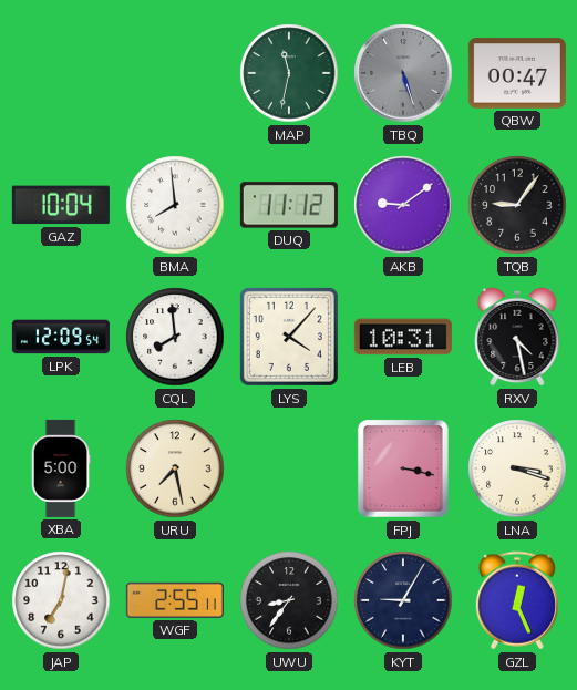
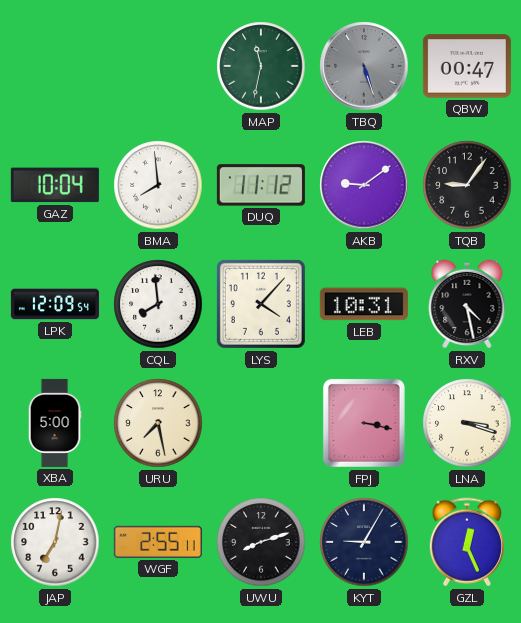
UWU: 8:36 -> 8:12 (261, 542)
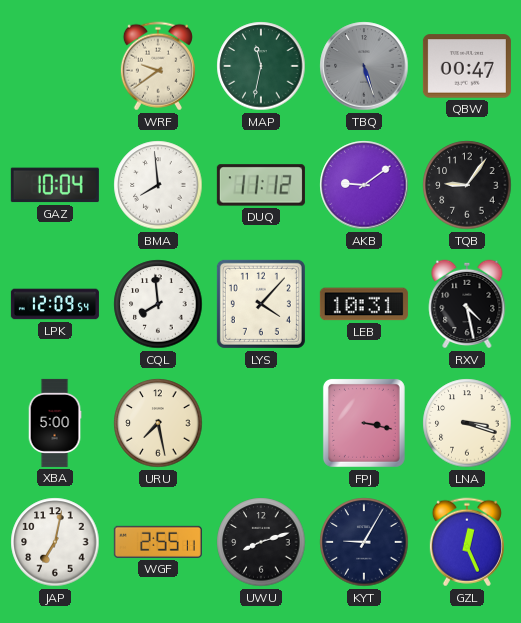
WRF: none -> 9:39 (158, 66)
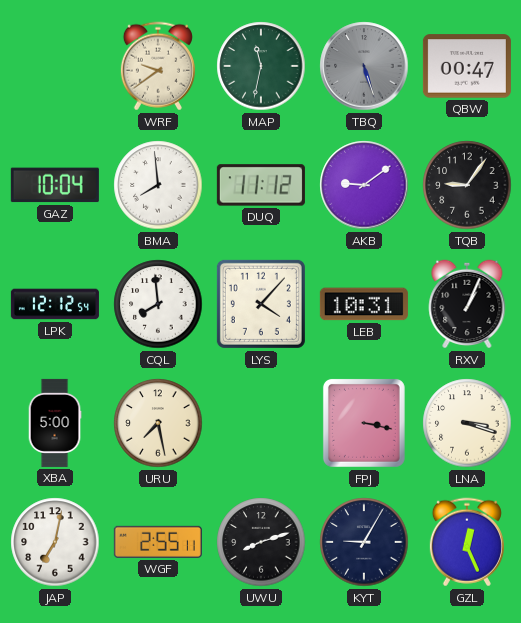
LPK: 12:09 -> 12:12 (55, 304)
RXV: 4:28 -> 1:04 (467, 304)
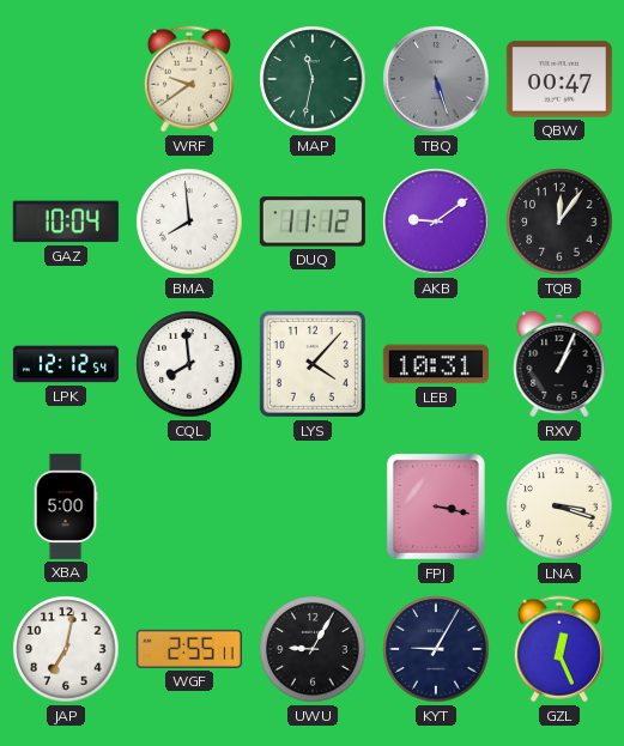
TQB: 9:06 -> 12:06 (559, 222)
URU: 7:28 -> none (158, 423)
UWU: 8:12 -> 9:05 (313, 649)
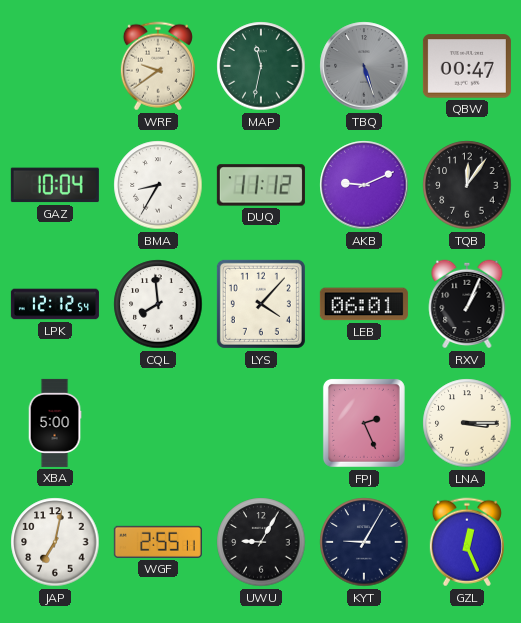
BMA: 7:59 -> 8:35 (158, 185)
AKB: 9:09 -> 9:11 (364, 185)
LEB: 10:31 -> 06:01 (364, 304)
FPJ: 3:17 -> 2:26 (364, 423)
LNA: 3:18 -> 3:15 (467, 423)
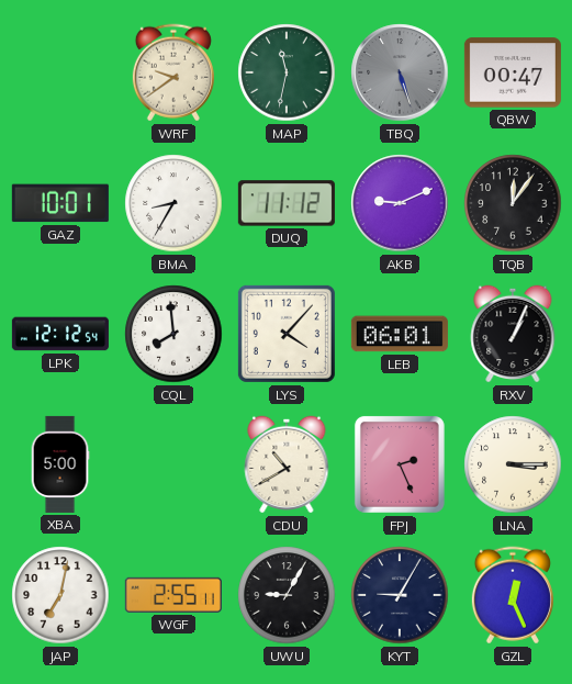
GAZ: 10:04 -> 10:01 (60, 203)
CDU: none -> 10:40 (287, 464)
